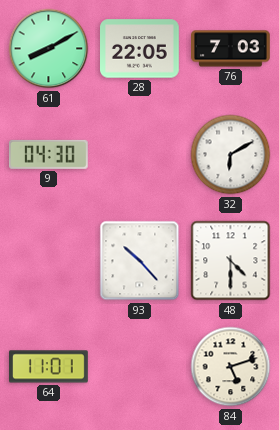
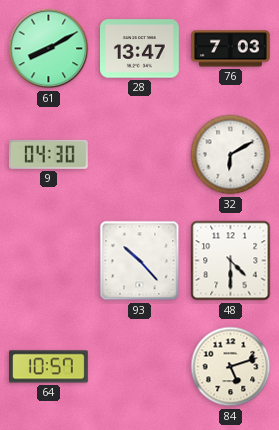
28: 22:05 -> 13:47 (140, 49)
64: 11:01 -> 10:57 (49, 367)
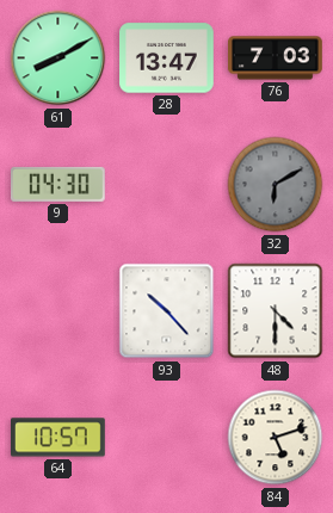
32 dial: white -> grey (276, 185)
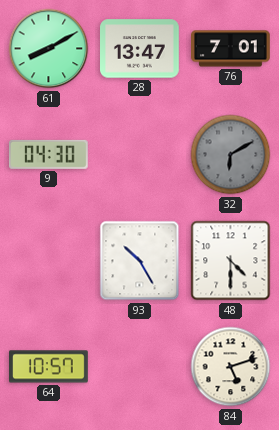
76: 7:03 -> 7:01 (231, 49)
93: 10:23 -> 10:25 (140, 261)
